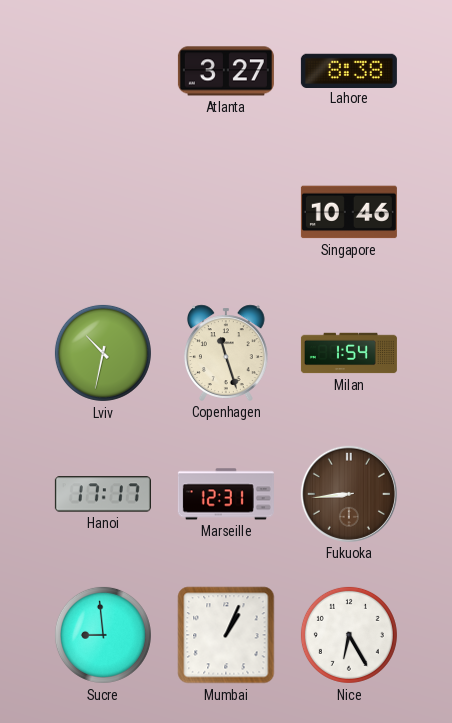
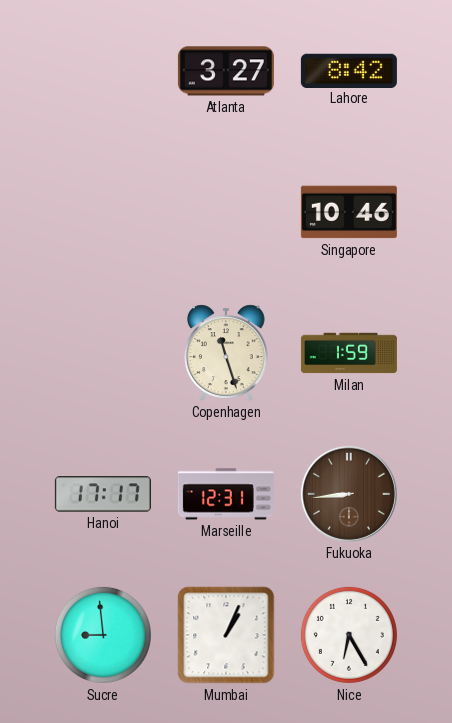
Lahore: 8:38 -> 8:42 (349, 70)
Lviv: 10:32 -> none (103, 353)
Milan: 1:54 -> 1:59 (349, 353)
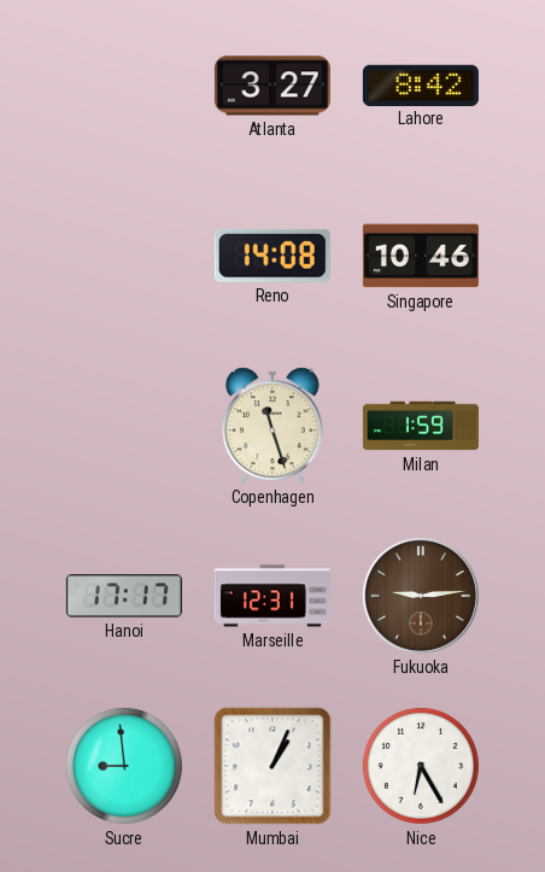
Reno: none -> 14:08 (272, 256)
Fukuoka: 8:44 -> 9:14 (421, 596)
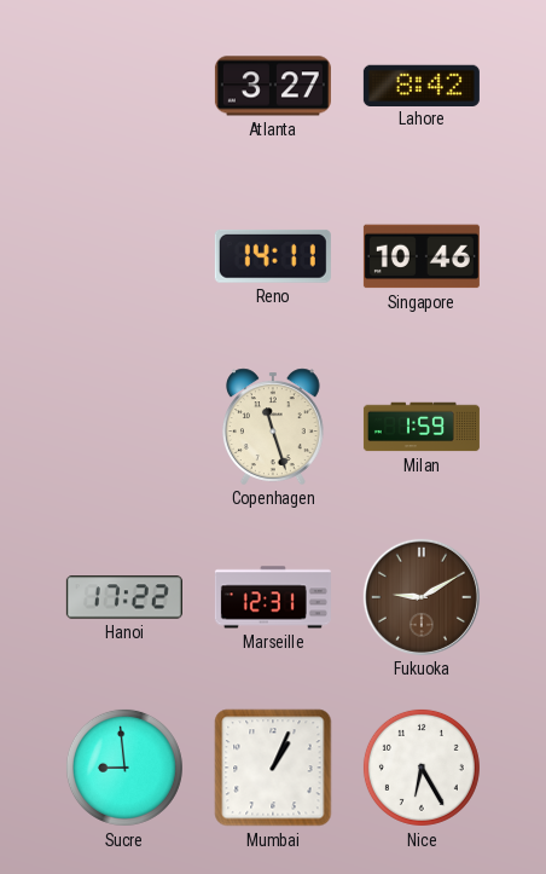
Reno: 14:08 -> 14:11 (273, 256)
Hanoi: 17:17 -> 17:22 (124, 597)
Fukuoka: 9:14 -> 9:10 (422, 597)
